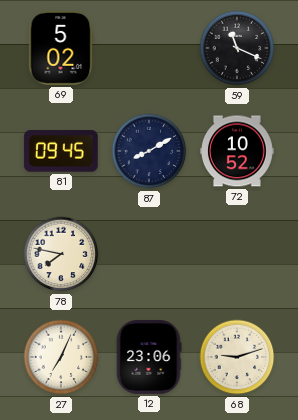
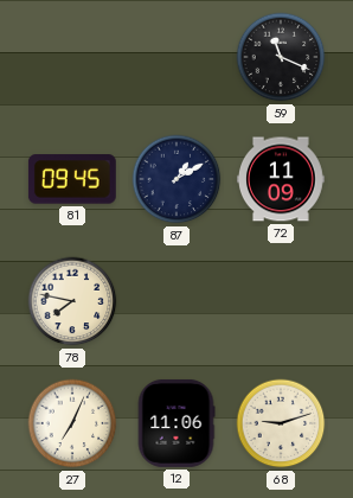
69: 5:02 -> none (61, 48)
87: 8:10 -> 1:10 (176, 179)
72: 10:52 -> 11:09 (281, 179)
12: 23:06 -> 11:06 (176, 423)
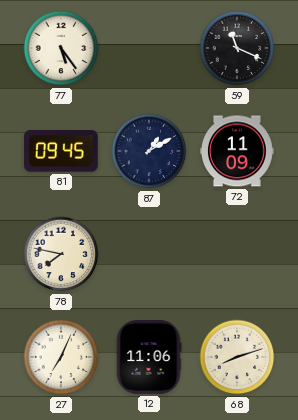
77: none -> 5:24 (61, 48)
68: 9:12 -> 8:12 (237, 357)
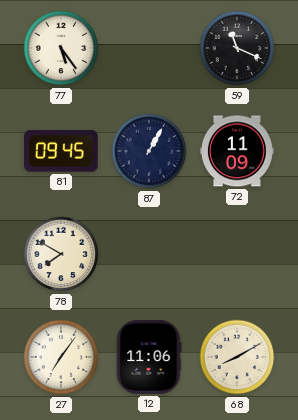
87: 1:10 -> 1:05 (149, 151)
78: 7:47 -> 7:50 (61, 254)
27: 7:04 -> 7:06 (61, 357)
68: 8:12 -> 8:10 (237, 357)
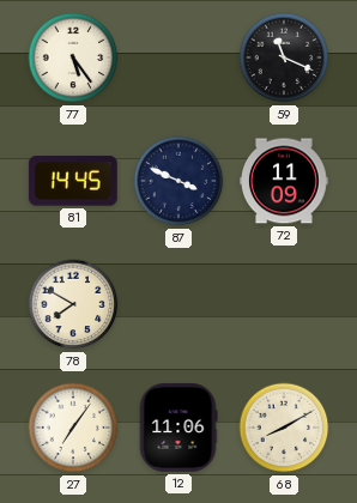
81: 09:45 -> 14:45 (73, 181)
87: 1:05 -> 3:49 (179, 181)
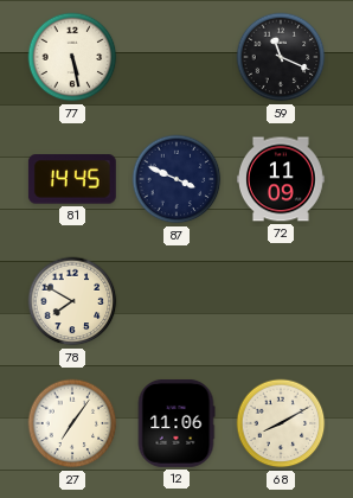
77: 5:24 -> 5:28 (72, 57)
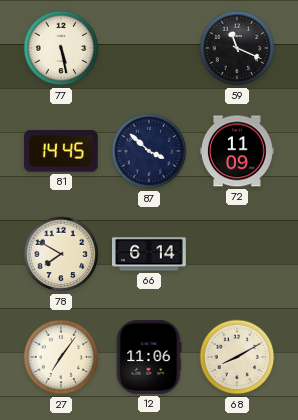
87: 3:49 -> 3:52 (149, 151)
66: none -> 6:14 (150, 254)
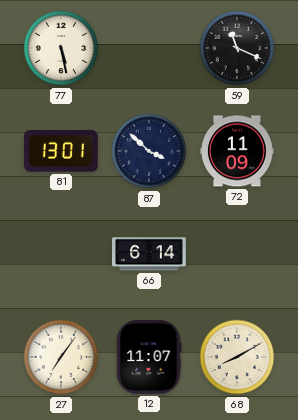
81: 14:45 -> 13:01 (61, 151)
78: 7:50 -> none (61, 254)
12: 11:06 -> 11:07 (149, 357)
